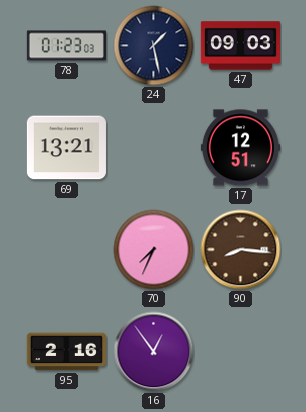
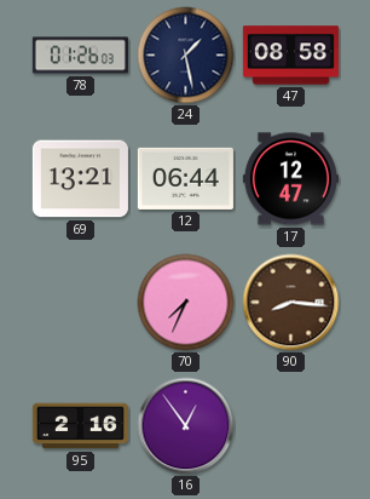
78: 01:23 -> 01:26 (80, 56)
47: 09:03 -> 08:58 (290, 56)
12: none -> 06:44 (185, 178)
17: 12:51 -> 12:47 (290, 179)
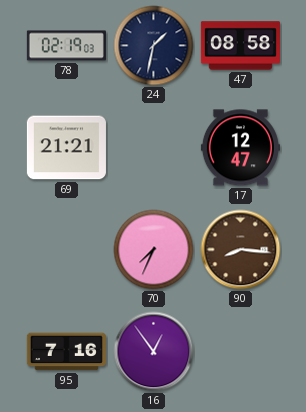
78: 01:26 -> 02:19 (66, 46)
24: 1:28 -> 1:32 (154, 46)
69: 13:21 -> 21:21 (66, 148)
12: 06:44 -> none (185, 178)
95: 2:16 -> 7:16 (66, 352)
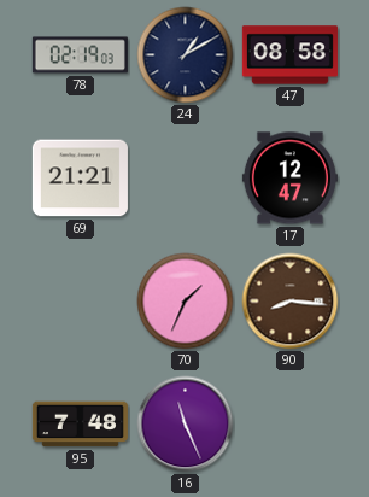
24: 1:32 -> 1:10 (186, 55)
70: 7:34 -> 1:34 (186, 302)
95: 7:16 -> 7:48 (80, 425)
16: 12:54 -> 11:26 (186, 425)
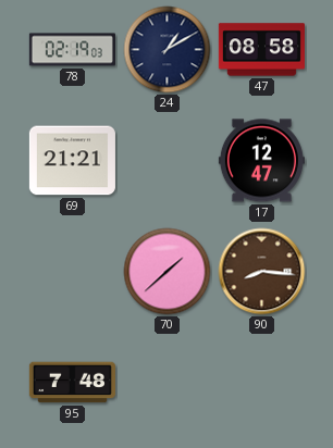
70: 1:34 -> 1:38 (168, 272)
16: 11:26 -> none (186, 425)
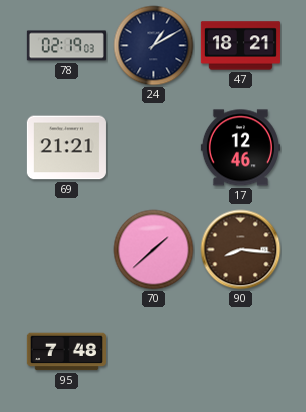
47: 08:58 -> 18:21 (240, 46)
17: 12:47 -> 12:46 (240, 148)
